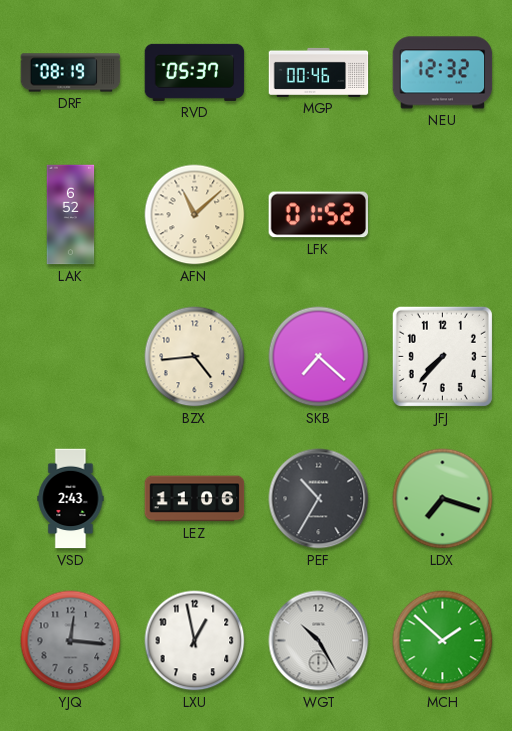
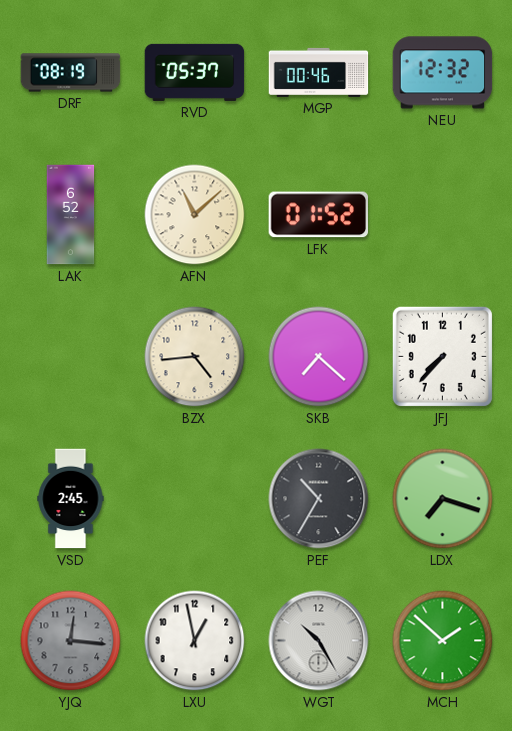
VSD: 2:43 -> 2:45 (71, 499)
LEZ: 11:06 -> none (195, 499)
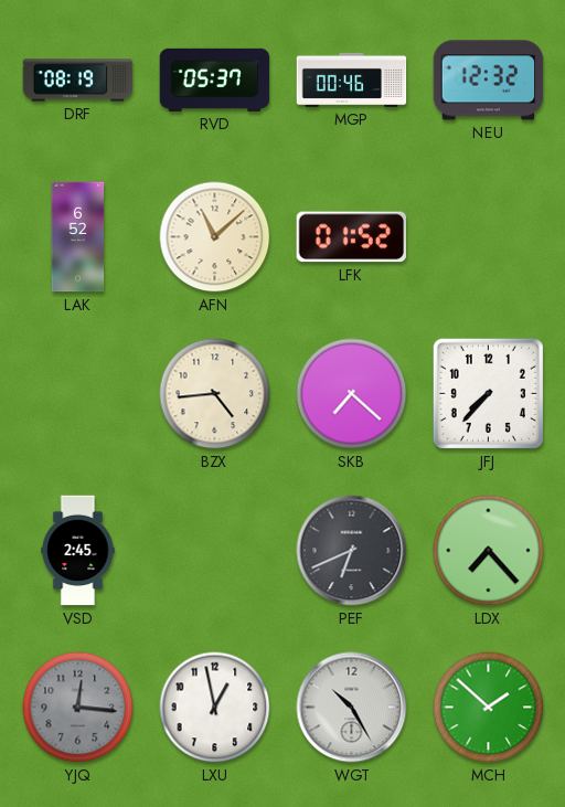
PEF: 10:35 -> 6:41 (352, 551)
LDX: 7:18 -> 7:23 (489, 551)
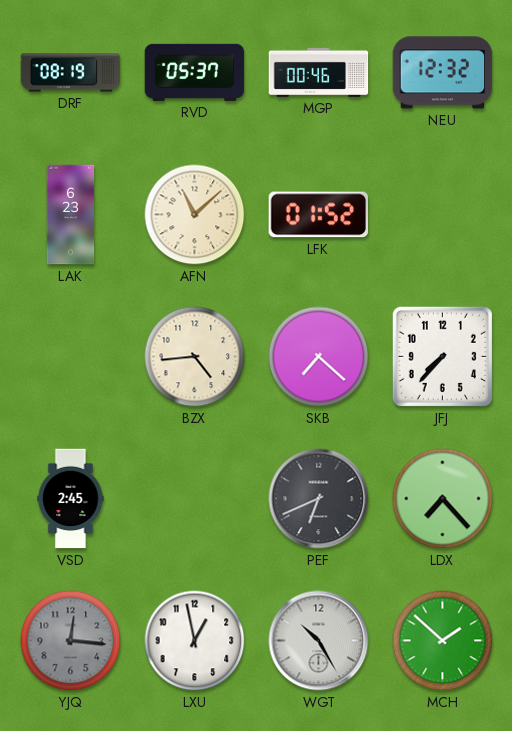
LAK: 6:52 -> 6:23 (71, 215)
